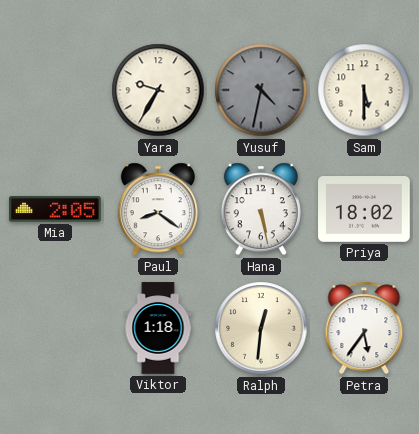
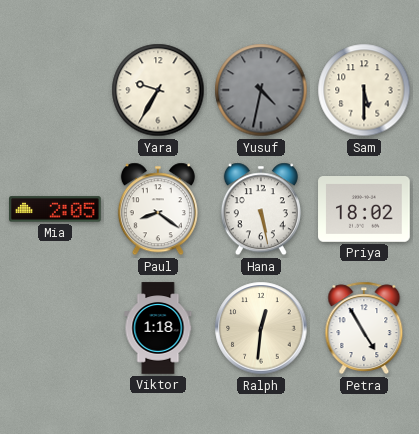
Petra: 5:36 -> 4:55 (364, 328)
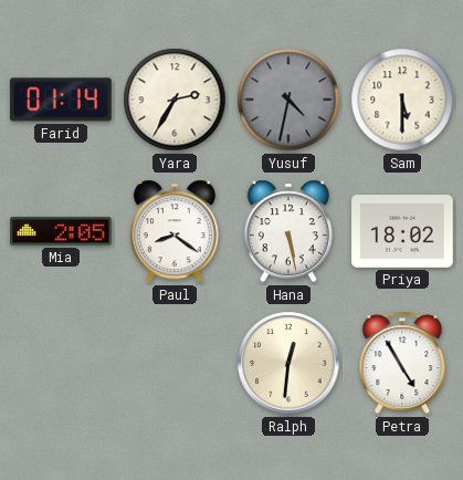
Farid: none -> 01:14 (62, 100)
Yara: 9:35 -> 2:35 (175, 100)
Viktor: 1:18 -> none (158, 328)
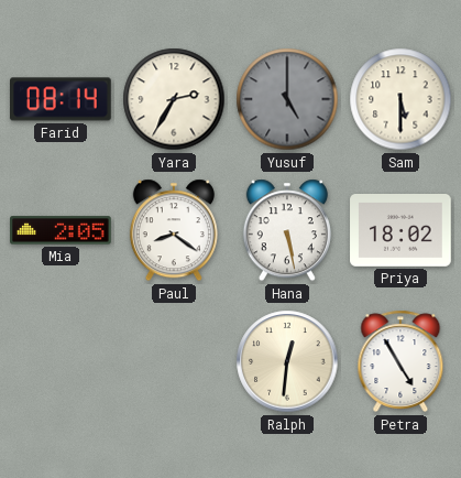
Farid: 01:14 -> 08:14 (62, 99)
Yusuf: 4:32 -> 5:00 (287, 99)
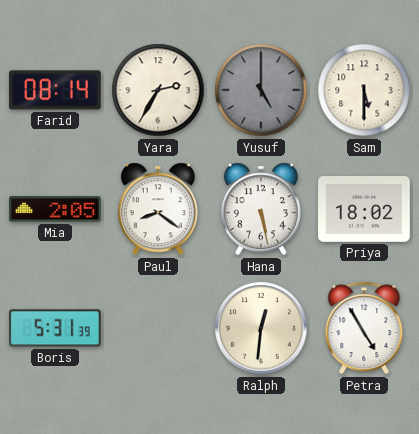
Boris: none -> 5:31 (55, 328)
